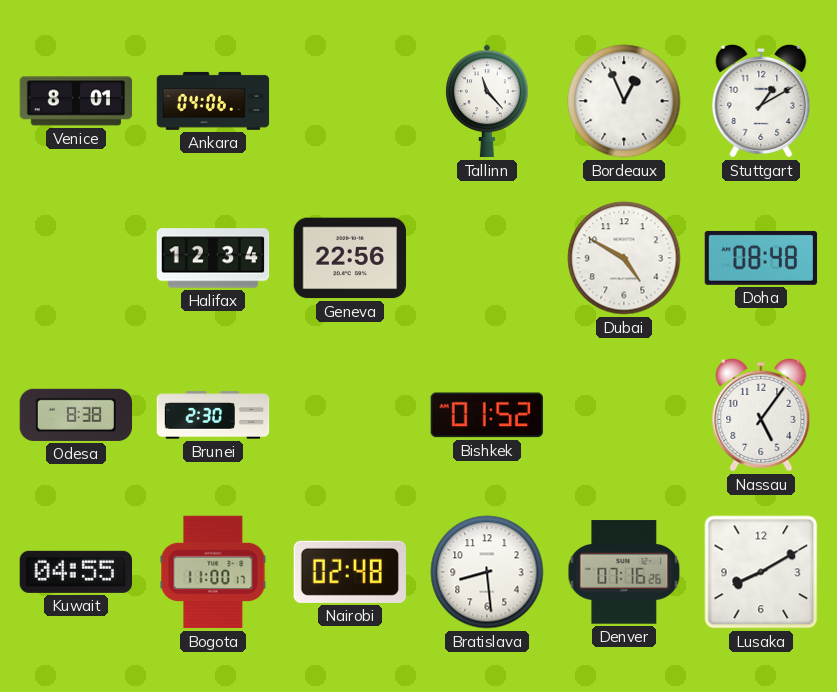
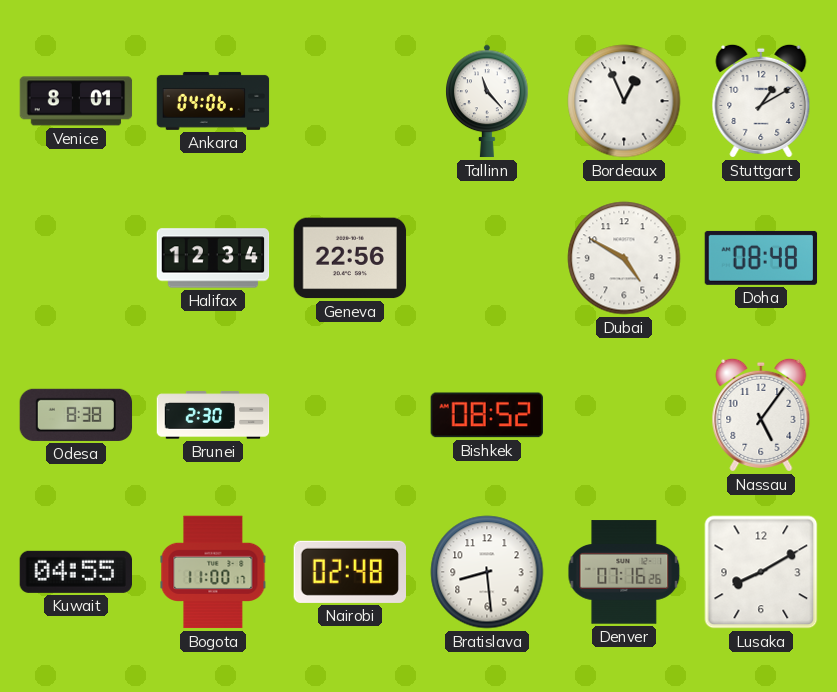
Bishkek: 01:52 -> 08:52 (486, 415)
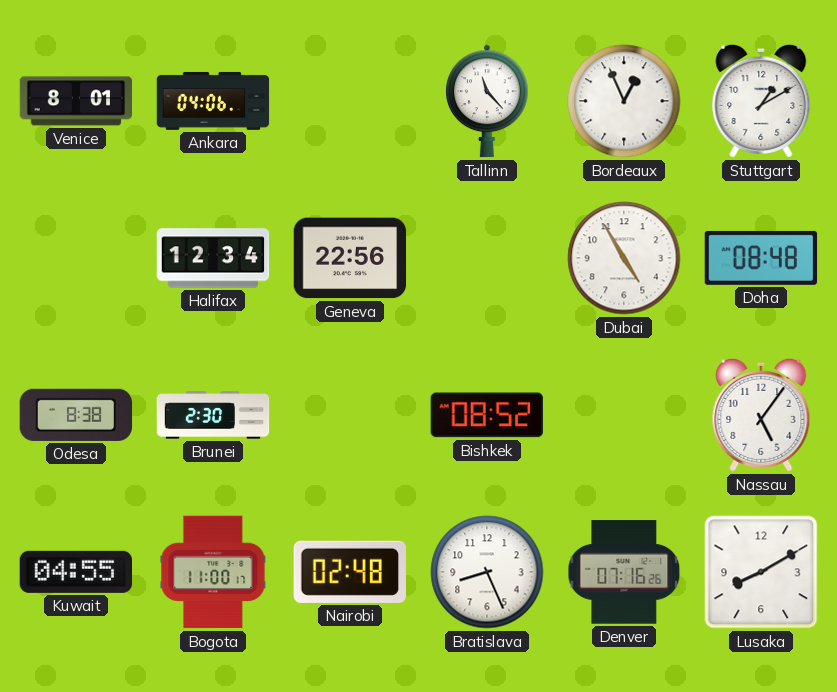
Dubai: 4:50 -> 4:55 (624, 258)
Bratislava: 8:29 -> 8:26 (487, 572)
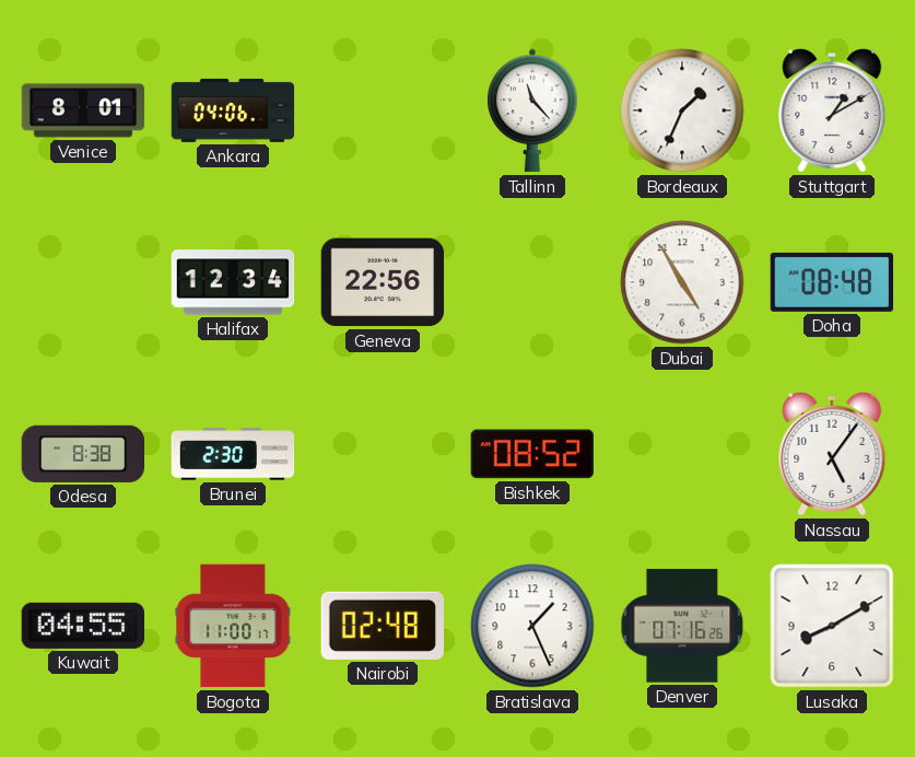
Bordeaux: 12:56 -> 1:34 (682, 110)
Bratislava: 8:26 -> 1:26 (532, 626)
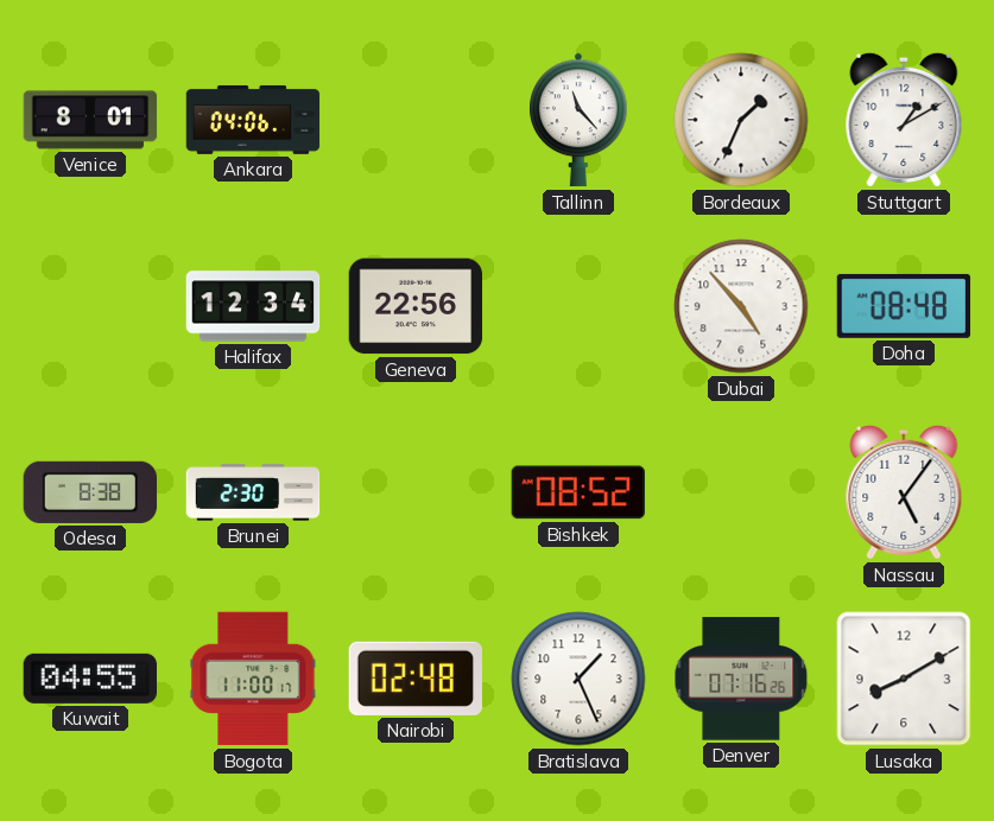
Dubai: 4:55 -> 4:53 (741, 306)
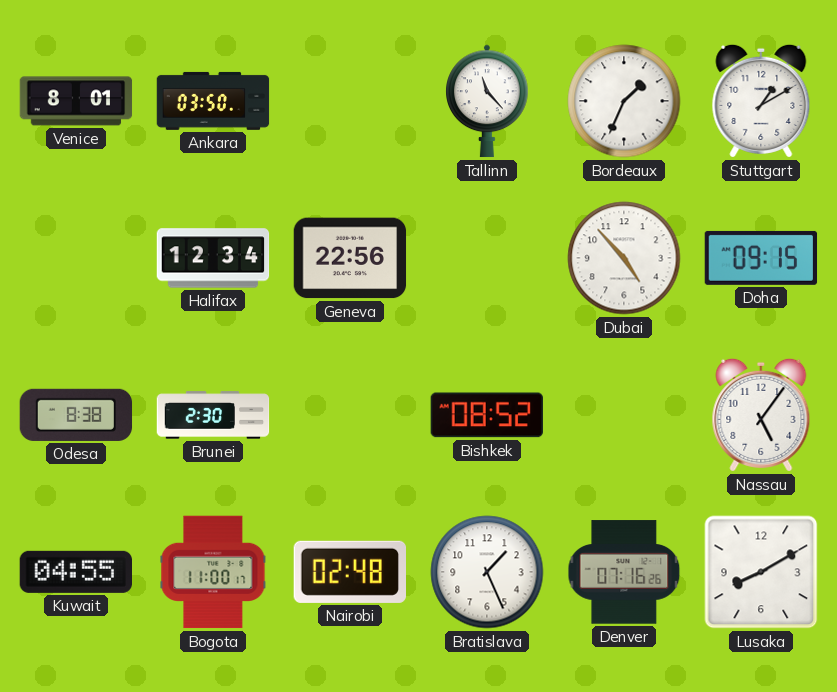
Ankara: 04:06 -> 03:50 (213, 101)
Doha: 08:48 -> 09:15 (761, 258)
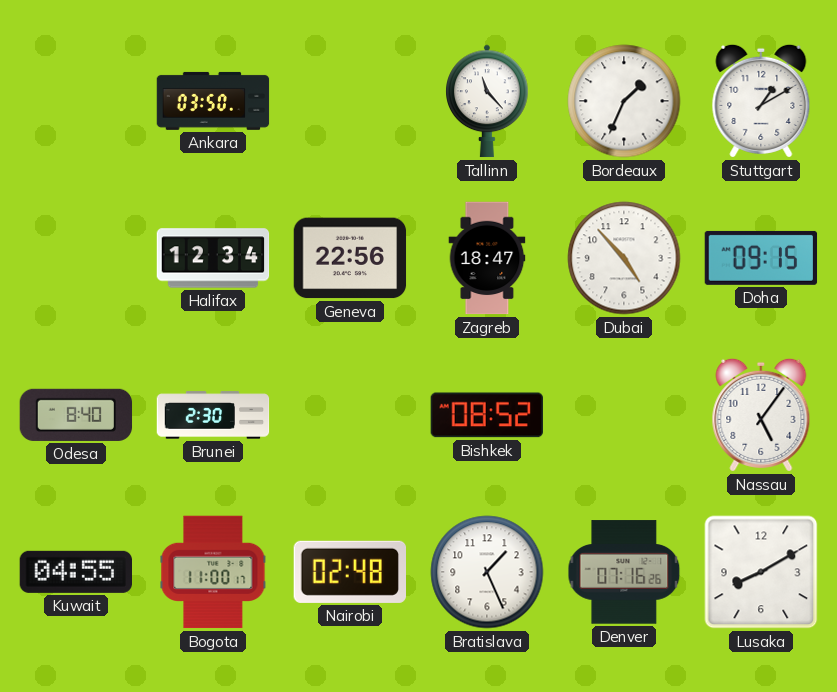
Venice: 8:01 -> none (76, 101)
Zagreb: none -> 18:47 (487, 258)
Odesa: 8:38 -> 8:40 (76, 415)
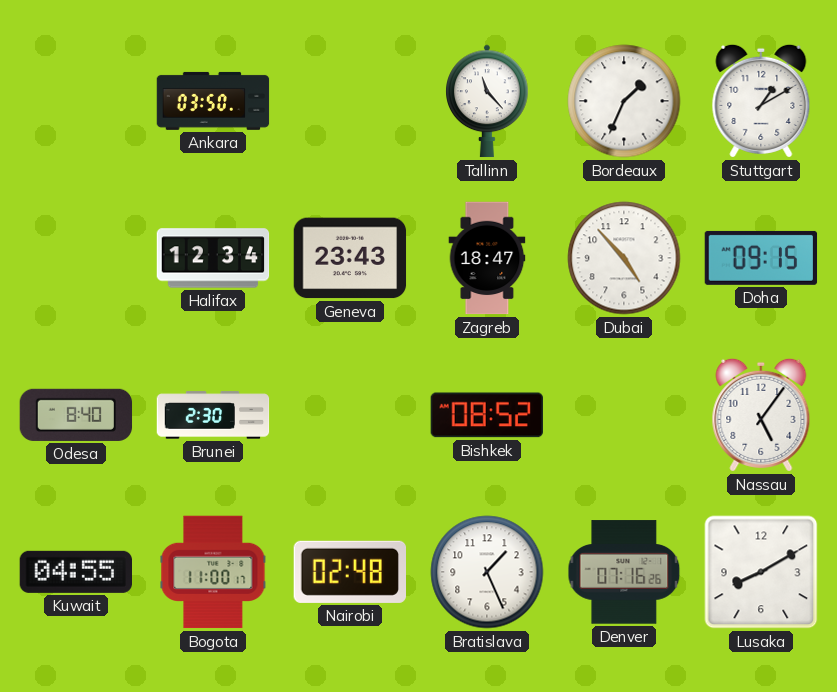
Geneva: 22:56 -> 23:43 (350, 258)
